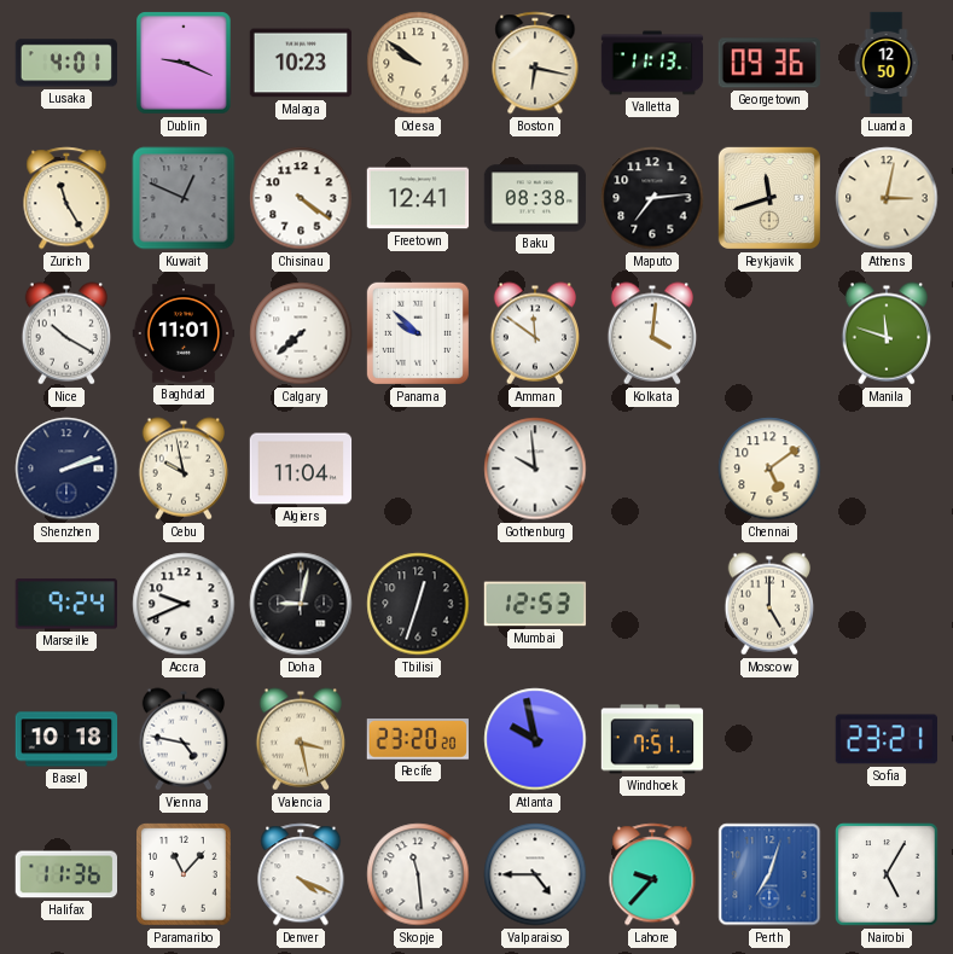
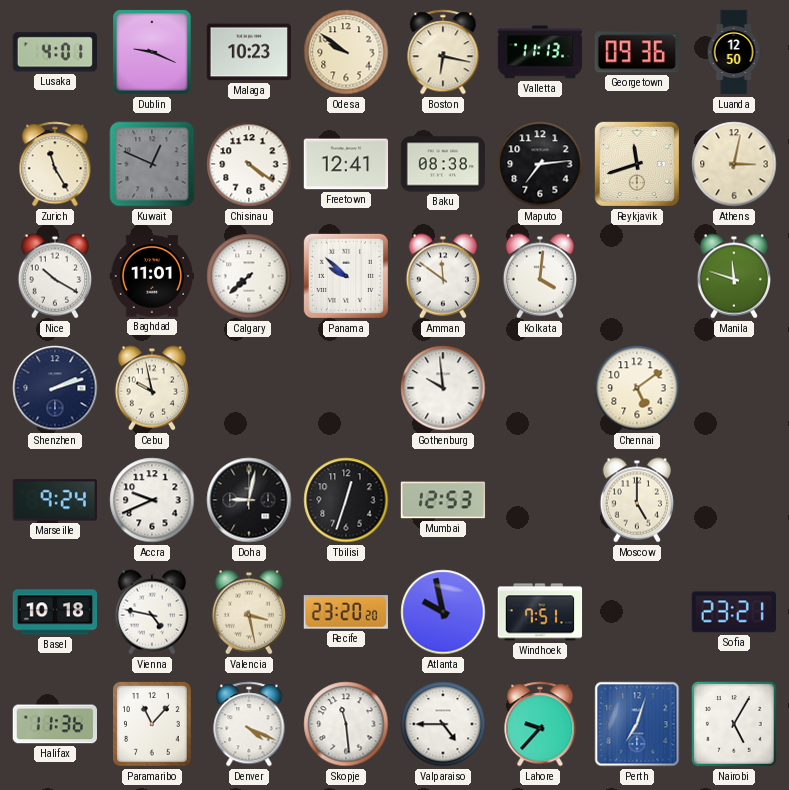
Algiers: 11:04 -> none (301, 469)
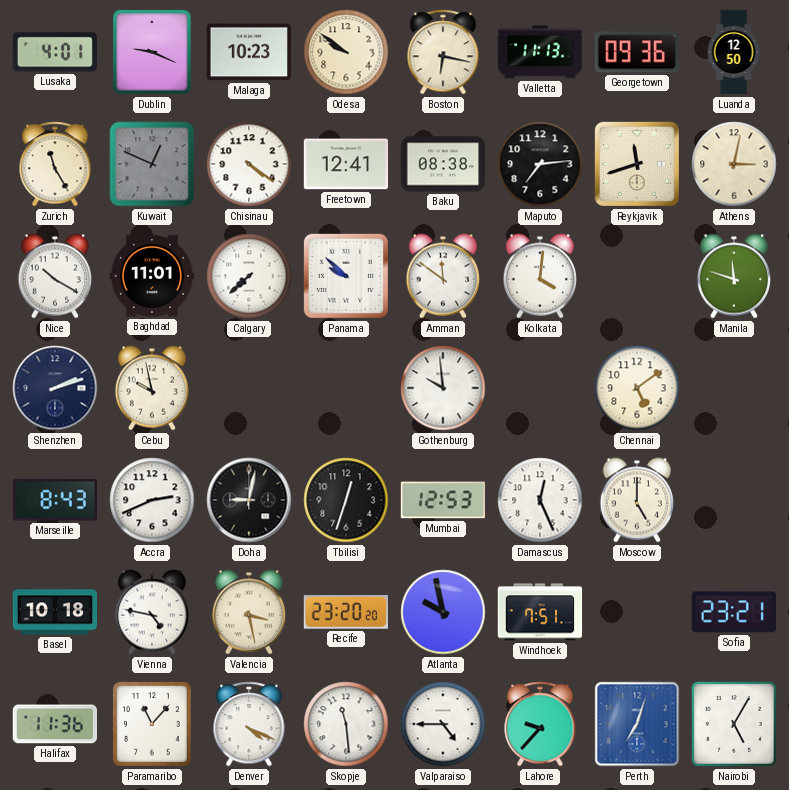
Marseille: 9:24 -> 8:43 (55, 500)
Accra: 9:41 -> 2:41 (152, 500)
Damascus: none -> 12:26 (540, 500)
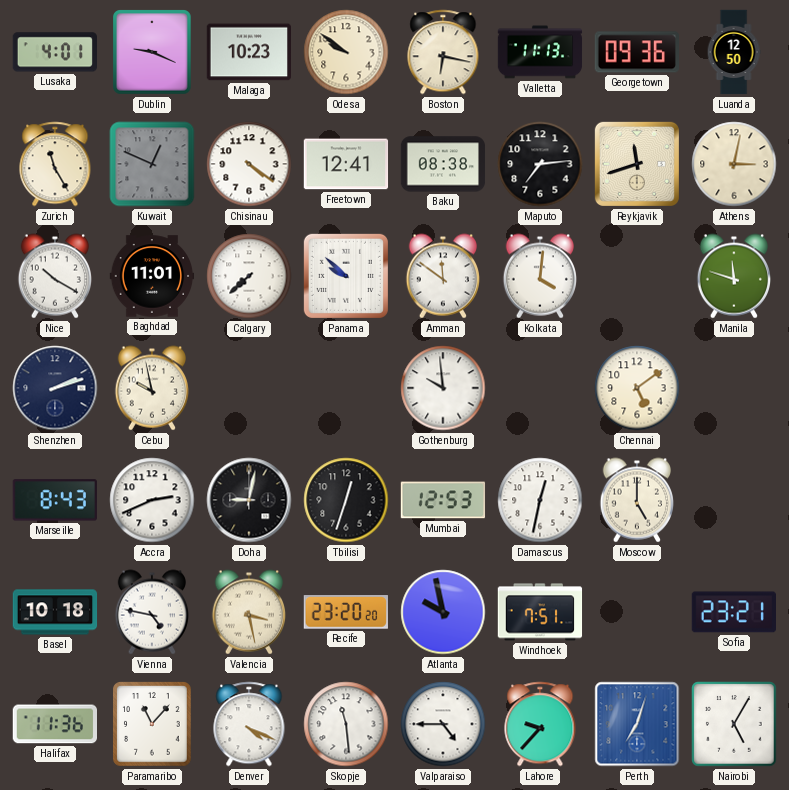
Damascus: 12:26 -> 12:32 (540, 500)
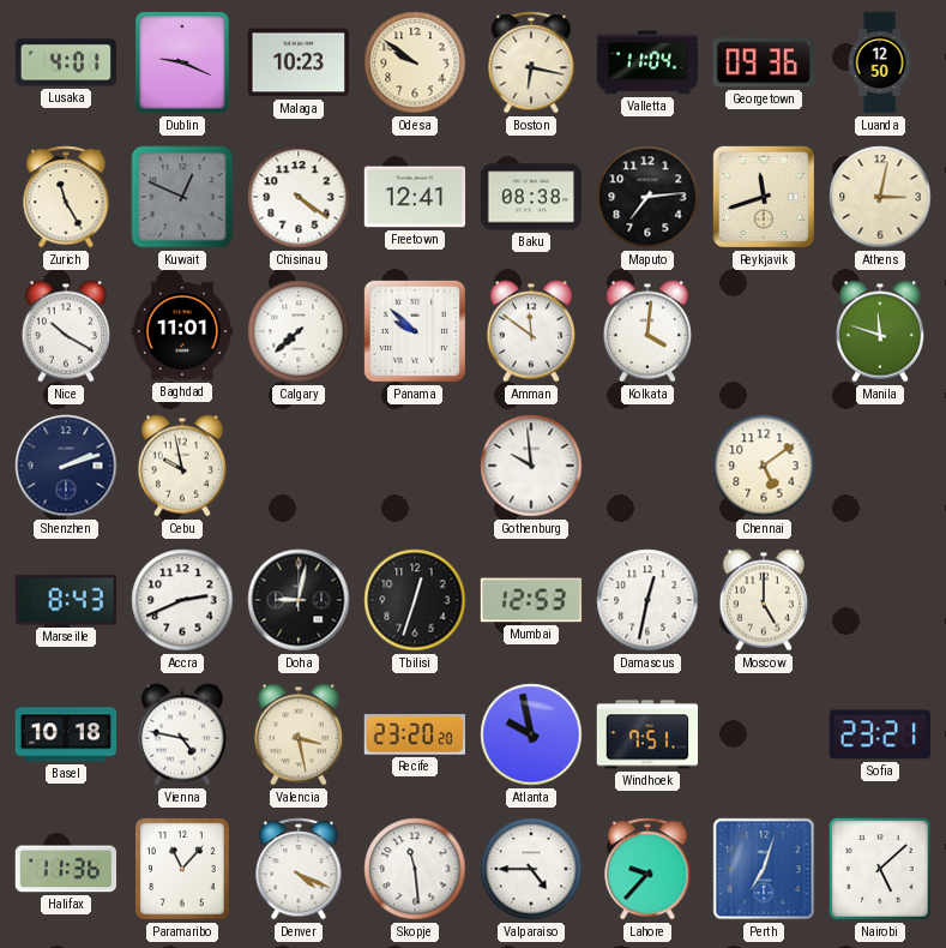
Valletta: 11:13 -> 11:04 (647, 62)
Nairobi: 5:05 -> 5:08 (880, 869)
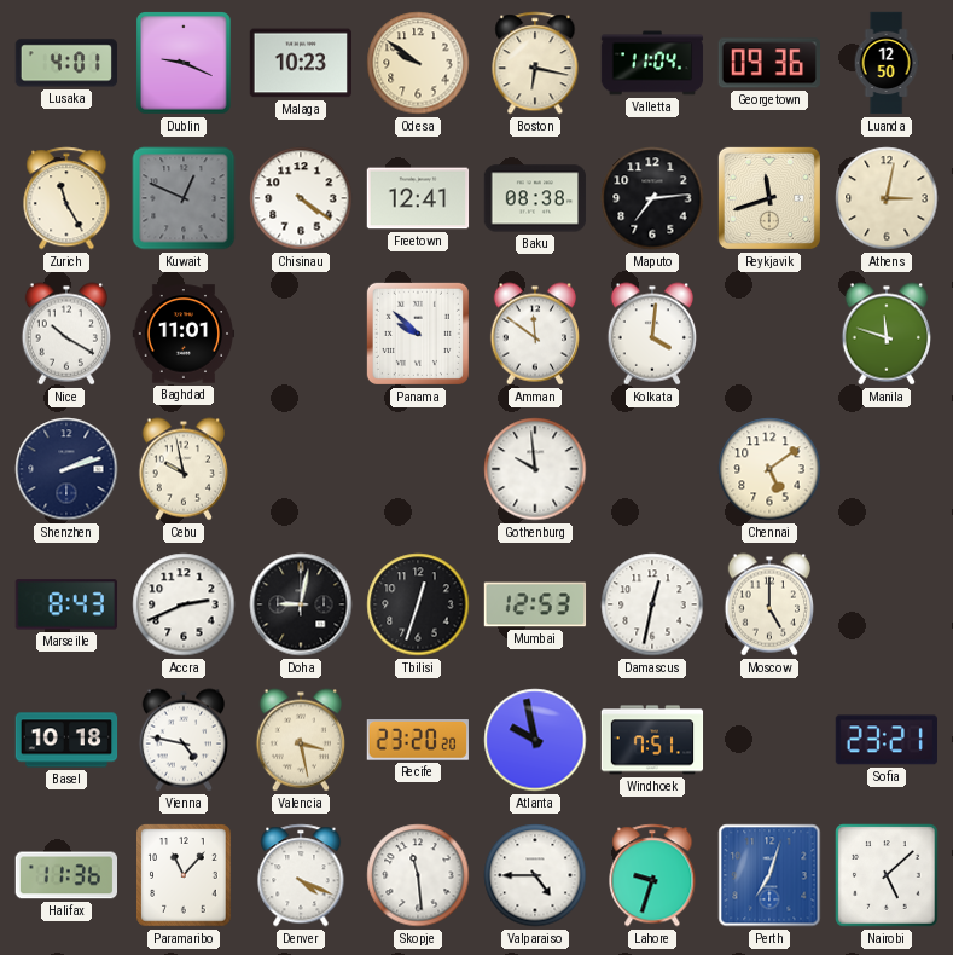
Calgary: 7:38 -> none (299, 331)
Lahore: 9:37 -> 9:33 (652, 875)
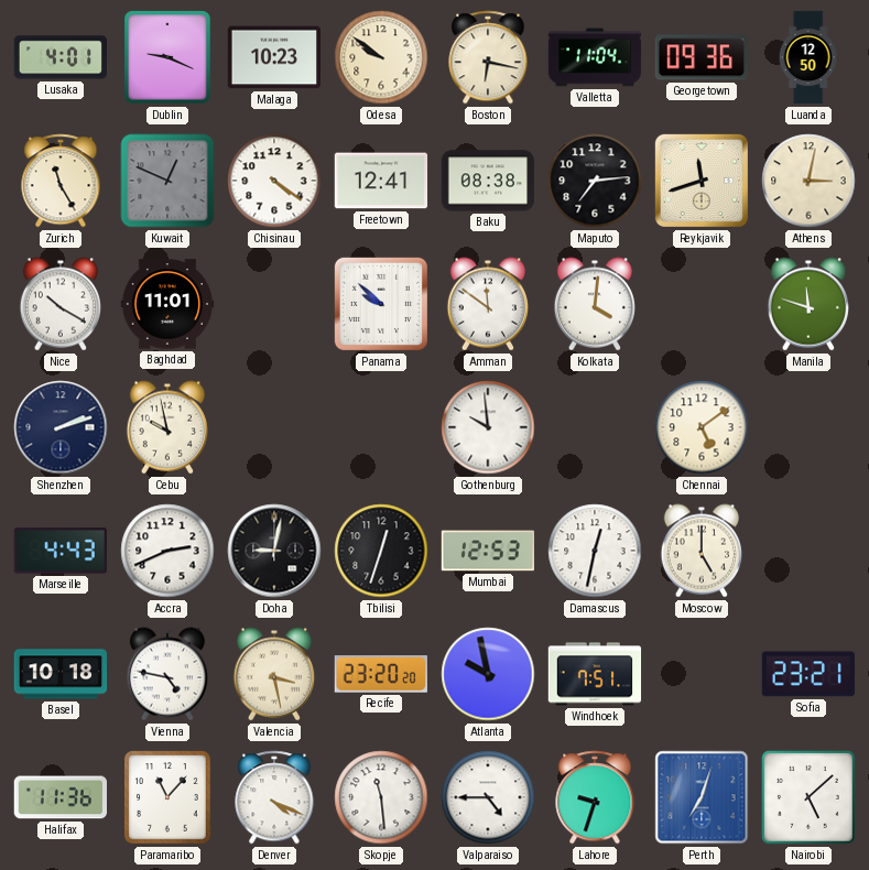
Marseille: 8:43 -> 4:43 (61, 551)
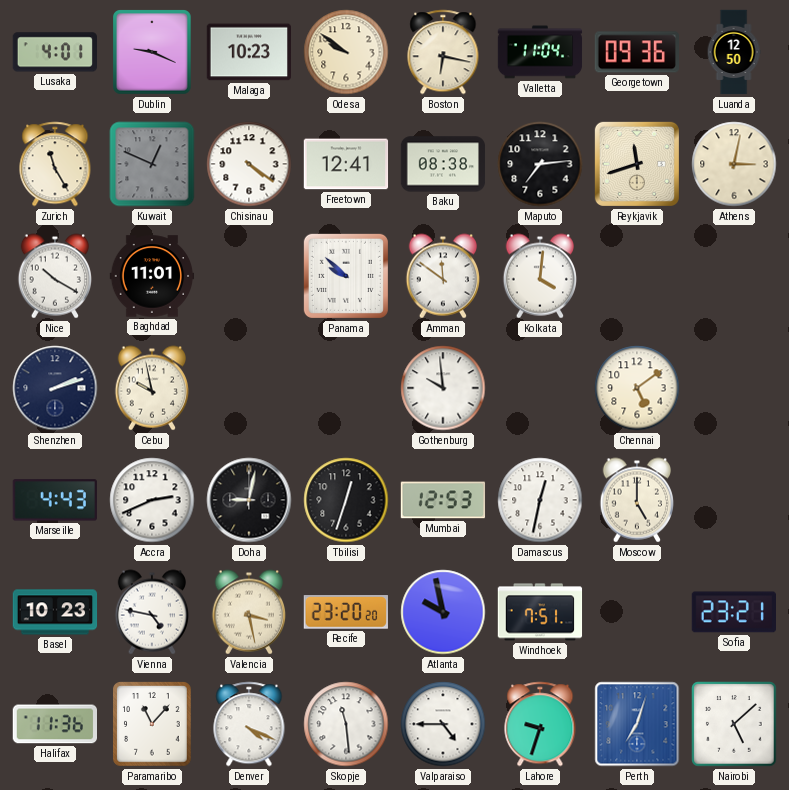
Manila: 11:48 -> none (807, 304)
Basel: 10:18 -> 10:23 (55, 612)
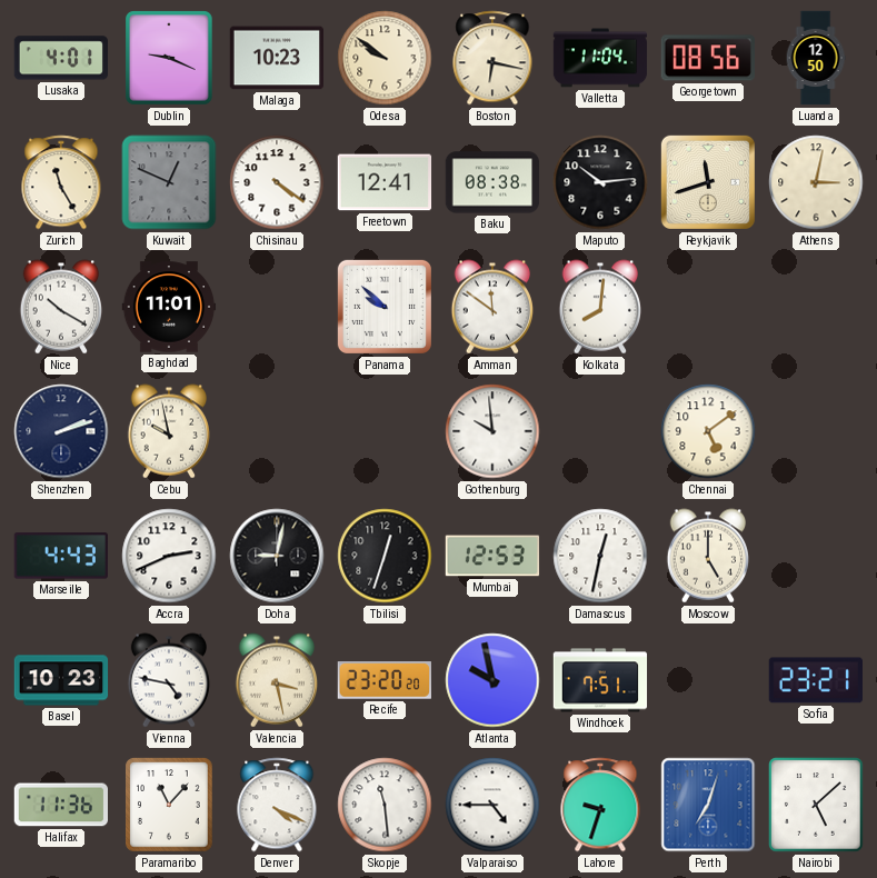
Georgetown: 09:36 -> 08:56 (707, 58)
Maputo: 7:14 -> 10:14 (600, 182)
Kolkata: 4:01 -> 8:01 (599, 307)
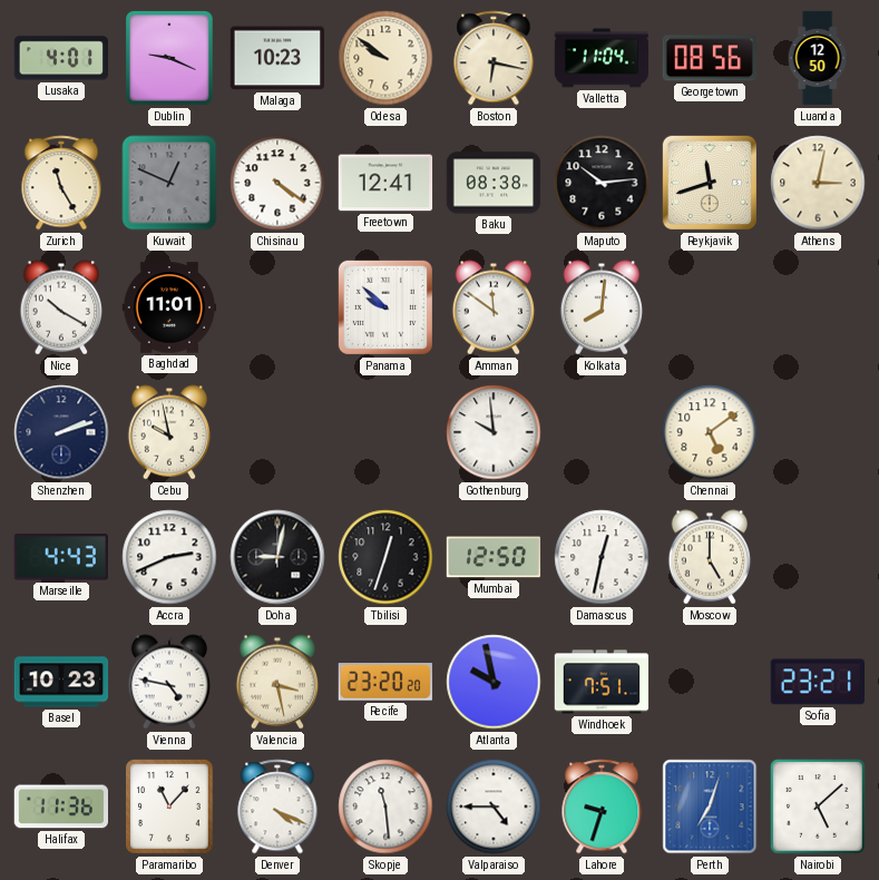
Mumbai: 12:53 -> 12:50 (494, 557)
